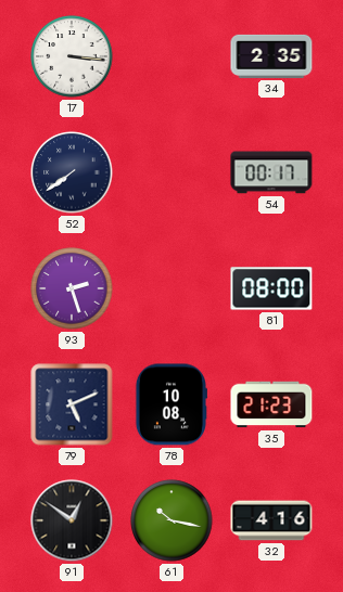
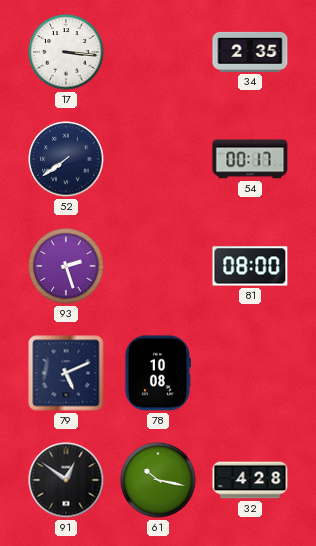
35: 21:23 -> none (271, 404)
32: 4:16 -> 4:28 (250, 480)
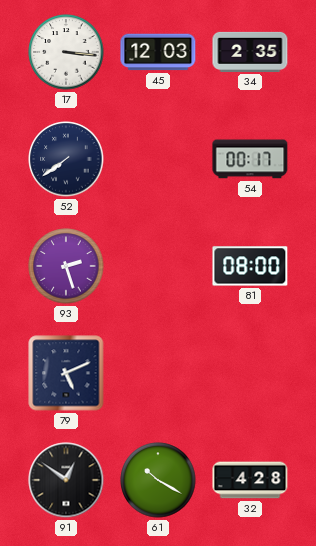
45: none -> 12:03 (158, 52)
78: 10:08 -> none (157, 373)
61: 10:17 -> 10:20 (158, 480)
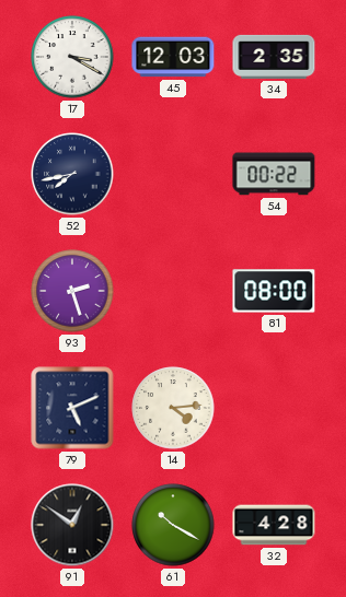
17: 3:16 -> 3:20 (72, 57)
52: 7:39 -> 7:43 (72, 174)
54: 00:17 -> 00:22 (274, 174)
14: none -> 4:14 (173, 408)
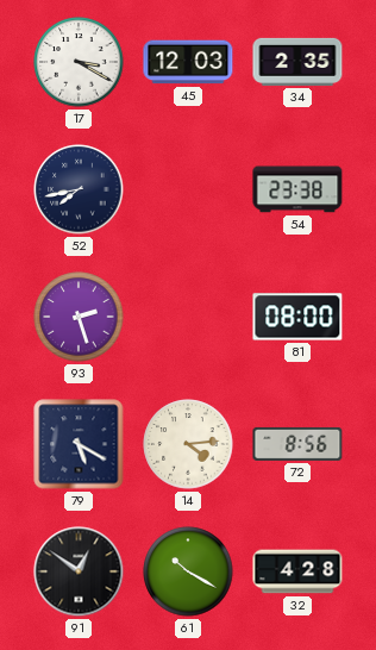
54: 00:22 -> 23:38 (297, 189)
79: 5:11 -> 5:20 (79, 444)
72: none -> 8:56 (297, 444)
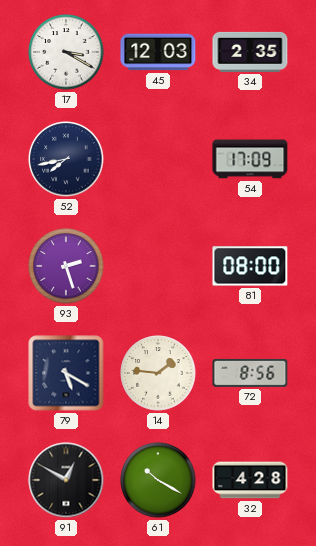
54: 23:38 -> 17:09 (250, 159)
14: 4:14 -> 1:46 (158, 373)
91: 12:51 -> 12:50 (66, 480)
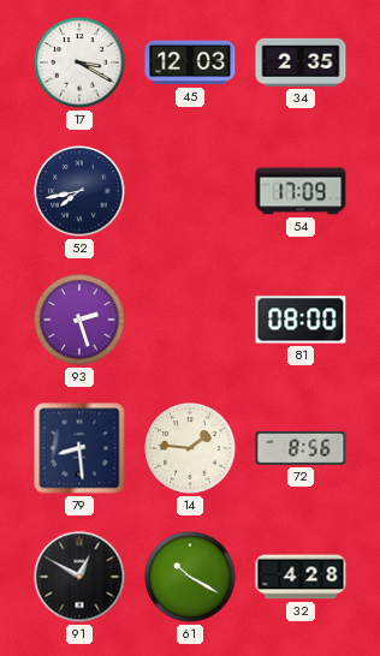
79: 5:20 -> 8:29 (79, 448)
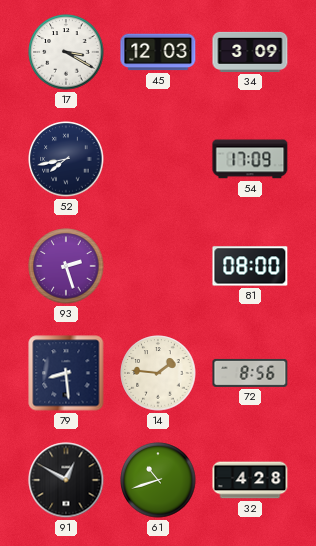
34: 2:35 -> 3:09 (250, 52)
61: 10:20 -> 10:42 (158, 480)
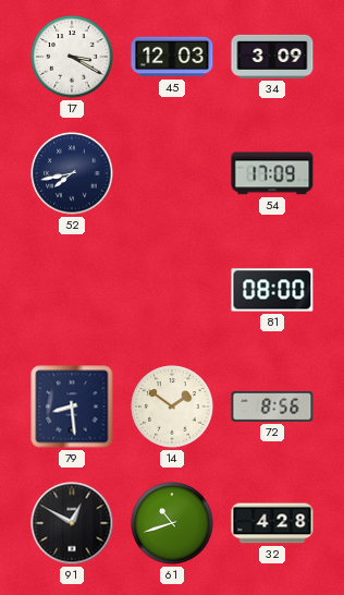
93: 2:27 -> none (66, 266)
14: 1:46 -> 1:51 (172, 406)
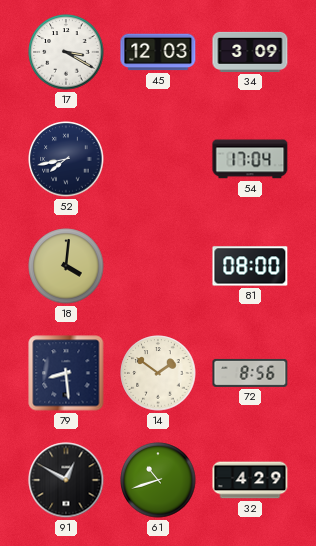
54: 17:09 -> 17:04 (250, 159)
18: none -> 4:01 (66, 266)
32: 4:28 -> 4:29 (250, 480)
